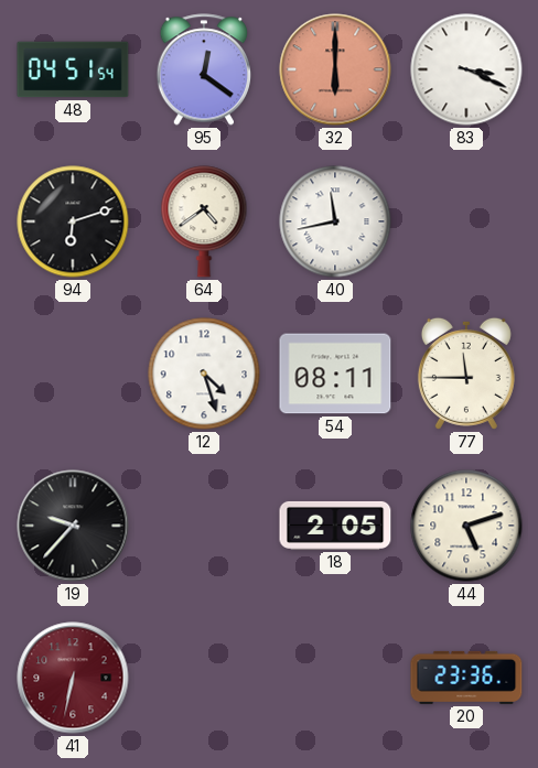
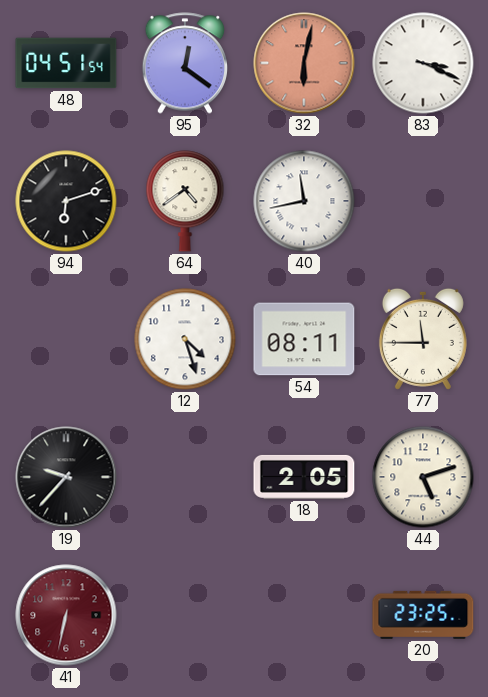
32: 6:00 -> 6:02 (304, 63)
20: 23:36 -> 23:25 (423, 615)
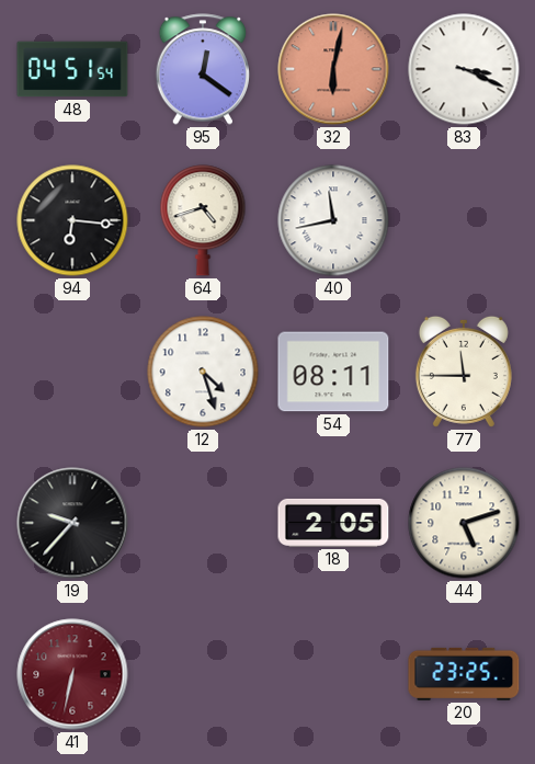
94: 6:12 -> 6:16 (72, 220)
64: 4:39 -> 4:42 (203, 220)
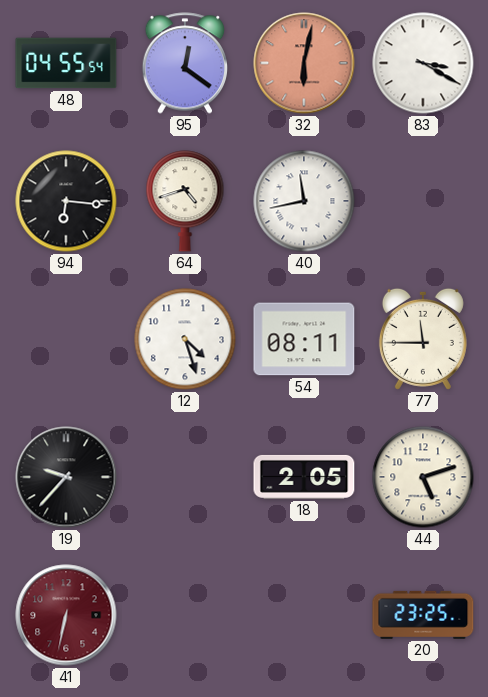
48: 04:51 -> 04:55 (66, 63)
83: 3:19 -> 3:20 (423, 63)
